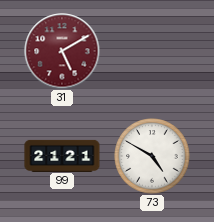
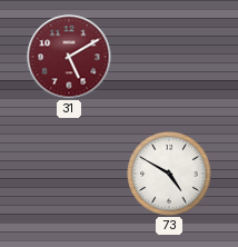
99: 21:21 -> none (62, 155)
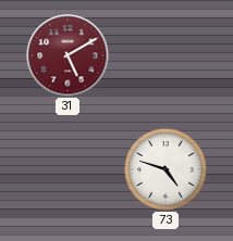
73: 4:50 -> 4:48 (165, 169)
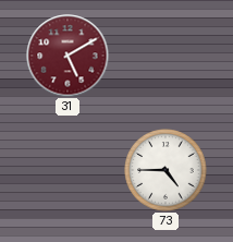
73: 4:48 -> 4:45 (165, 170)
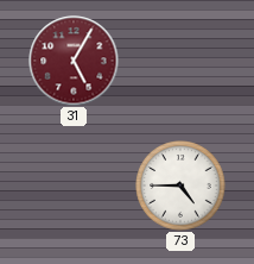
31: 5:10 -> 5:05 (74, 61)
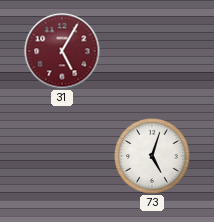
73: 4:45 -> 5:03 (152, 156)
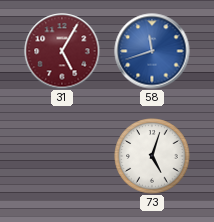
58: none -> 11:42 (152, 51)
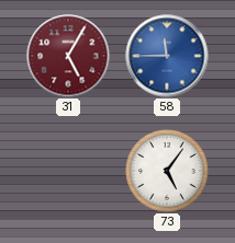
58: 11:42 -> 11:45 (167, 56)
73: 5:03 -> 5:06 (167, 171)
